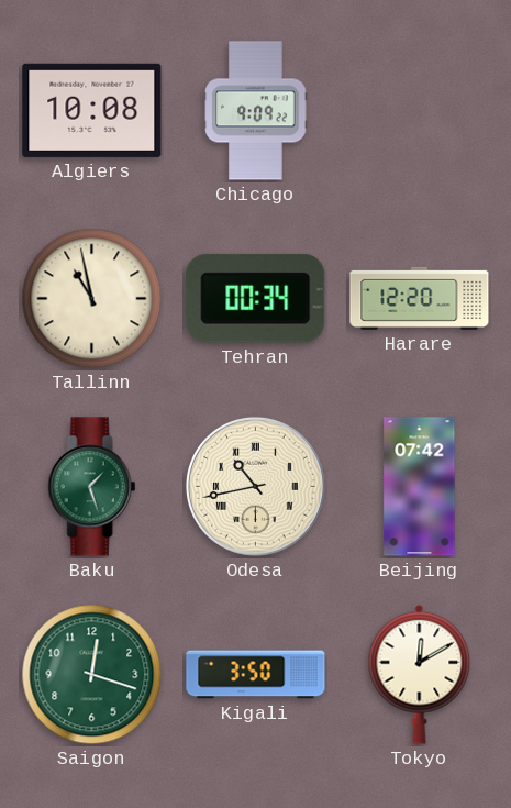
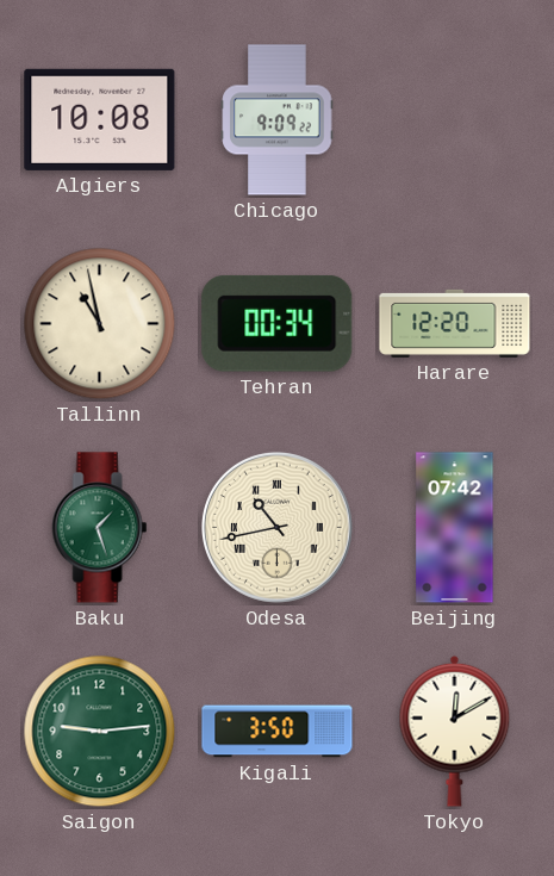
Saigon: 12:18 -> 9:14 (100, 732)
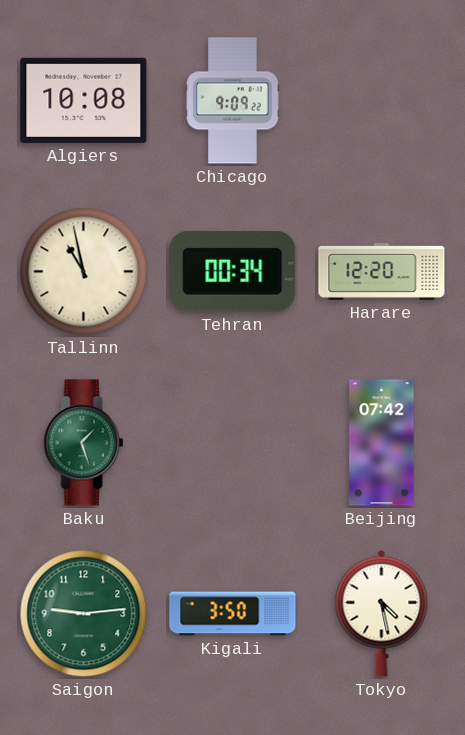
Odesa: 10:43 -> none (276, 527)
Tokyo: 12:10 -> 4:28 (382, 613)
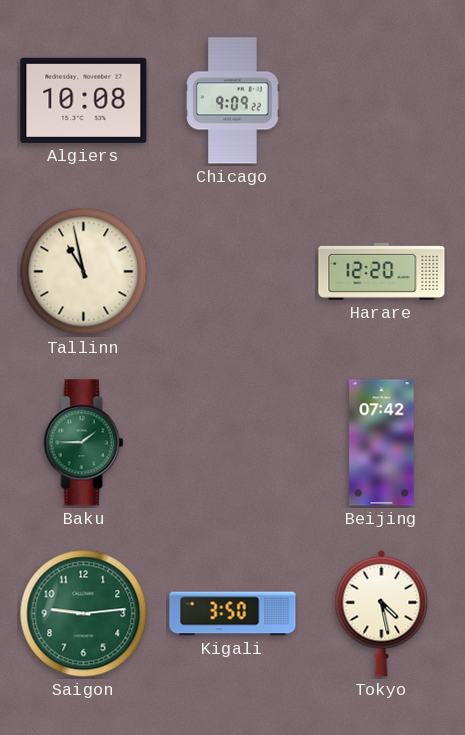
Tehran: 00:34 -> none (233, 271)
Baku: 1:27 -> 1:45 (84, 443)
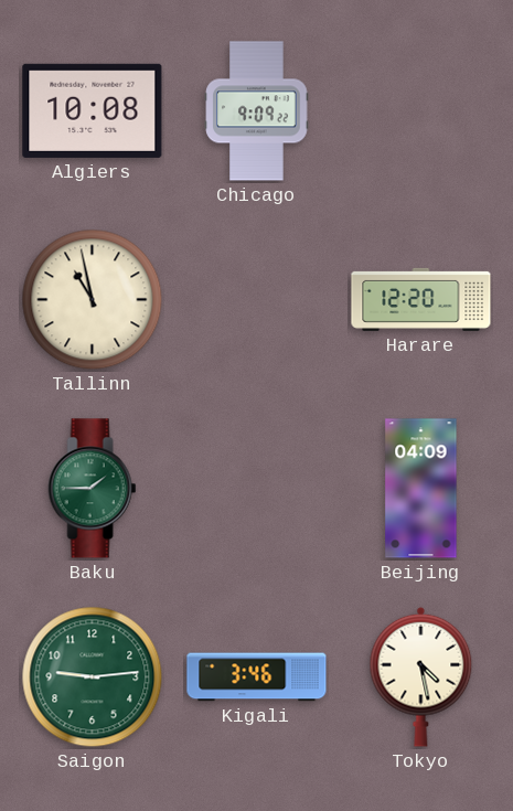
Beijing: 07:42 -> 04:09 (421, 489)
Kigali: 3:50 -> 3:46 (257, 677)
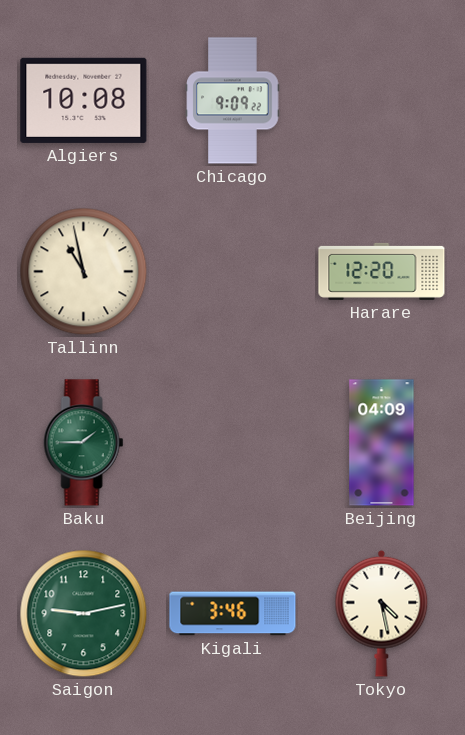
Saigon: 9:14 -> 9:13 (84, 614)
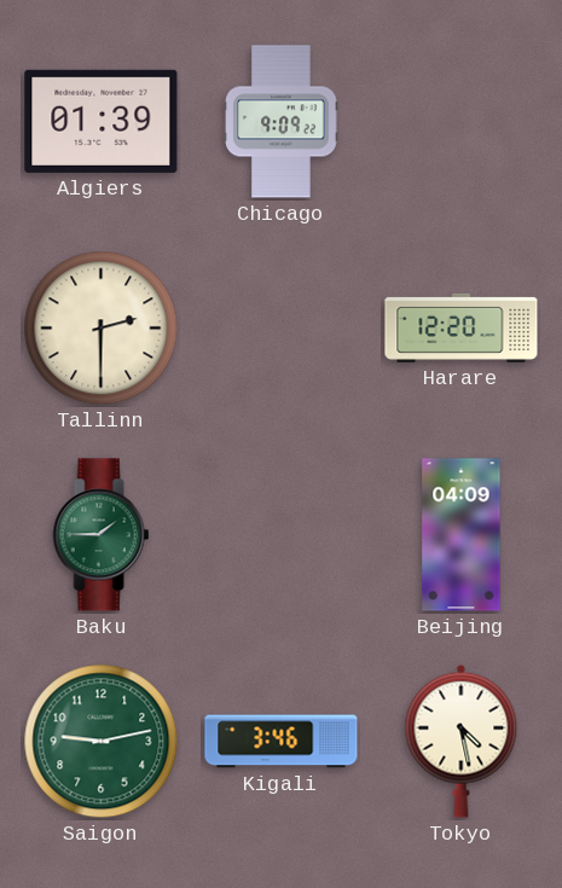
Algiers: 10:08 -> 01:39 (102, 121)
Tallinn: 10:58 -> 2:30 (102, 329)
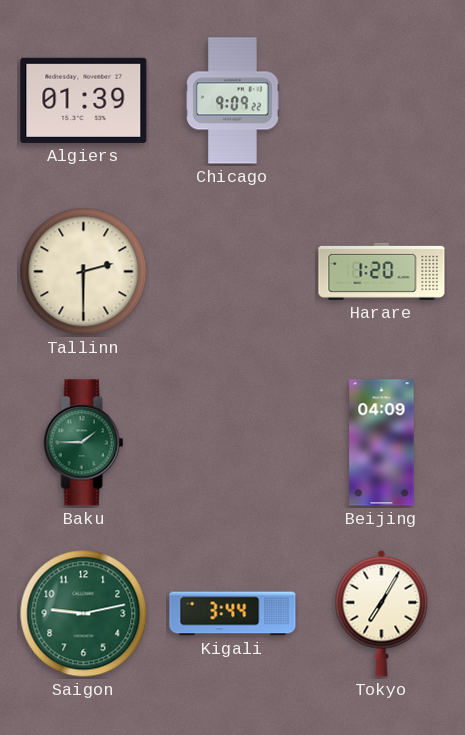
Harare: 12:20 -> 1:20 (382, 271)
Kigali: 3:46 -> 3:44 (233, 614)
Tokyo: 4:28 -> 7:05 (382, 613)
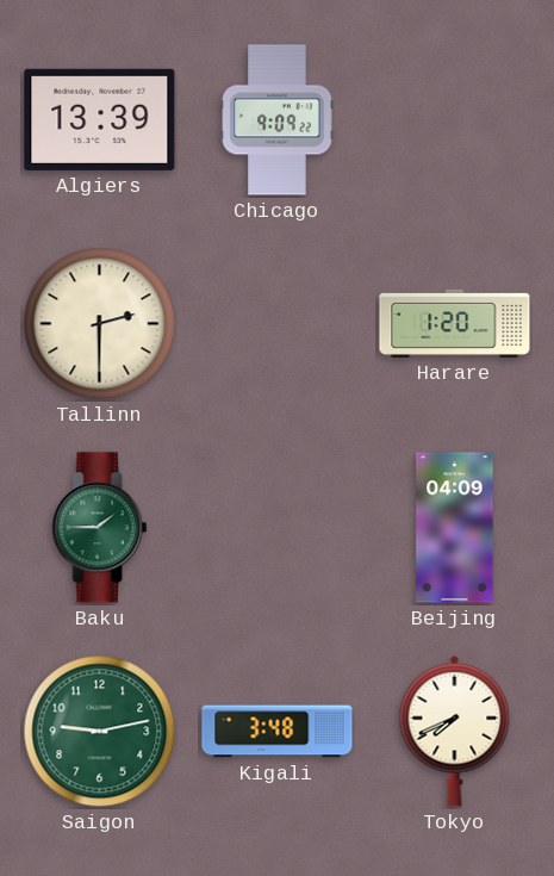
Algiers: 01:39 -> 13:39 (100, 119)
Kigali: 3:44 -> 3:48 (278, 732)
Tokyo: 7:05 -> 7:41 (455, 731)
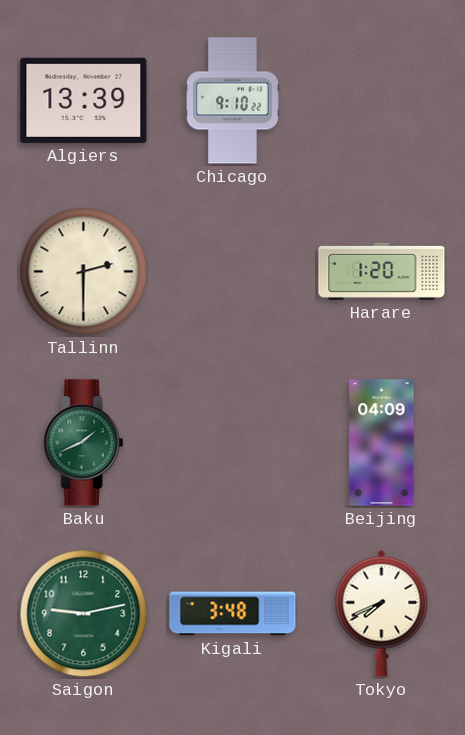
Chicago: 9:09 -> 9:10 (233, 101)
Baku: 1:45 -> 1:41 (84, 443)
